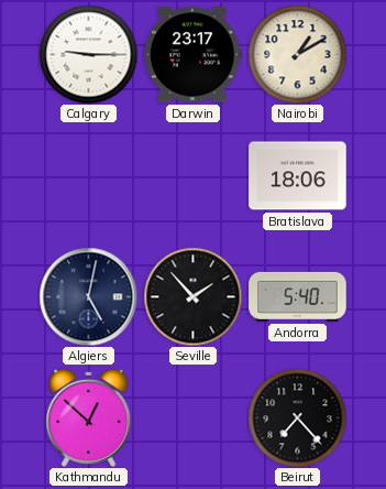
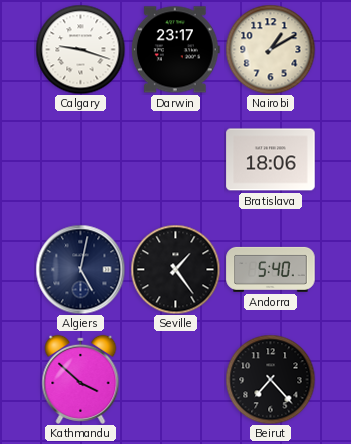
Calgary: 9:15 -> 9:18 (80, 49)
Seville: 1:53 -> 1:24 (175, 269)
Kathmandu: 12:52 -> 3:52 (81, 379)
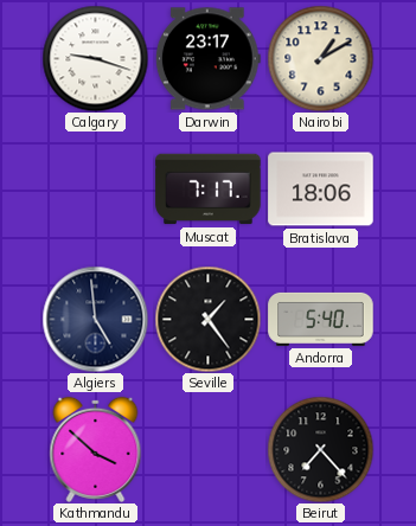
Muscat: none -> 7:17 (209, 190)
Algiers: 5:02 -> 4:59 (95, 319)
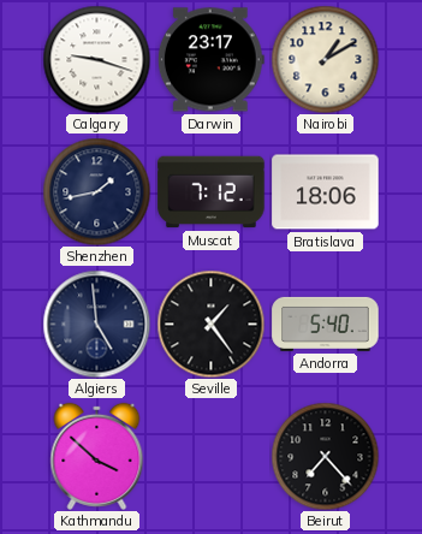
Shenzhen: none -> 1:43 (96, 191)
Muscat: 7:17 -> 7:12 (212, 192)
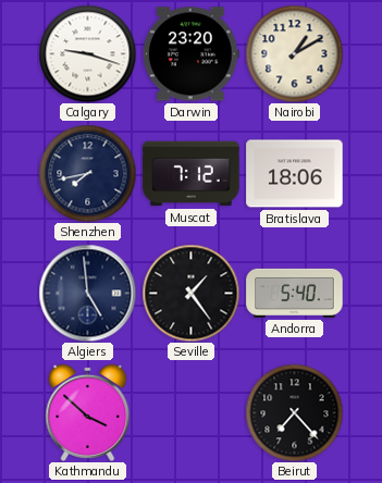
Darwin: 23:17 -> 23:20 (190, 54)
Shenzhen: 1:43 -> 7:43 (87, 173)
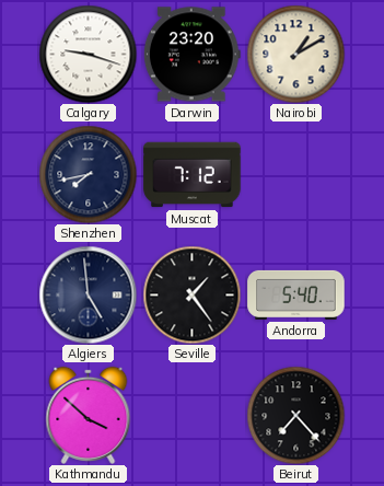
Bratislava: 18:06 -> none (295, 174)
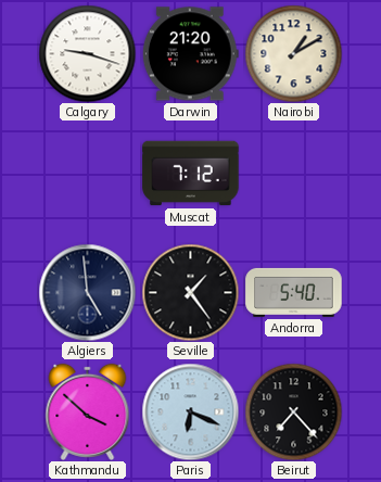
Darwin: 23:20 -> 21:20 (190, 54)
Shenzhen: 7:43 -> none (88, 174)
Paris: none -> 6:19 (190, 411)
